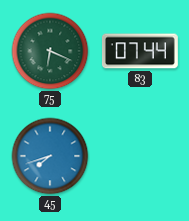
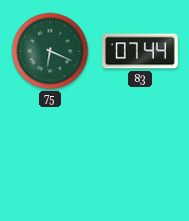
45: 7:42 -> none (50, 156)
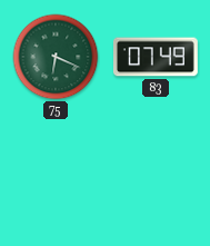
83: 07:44 -> 07:49 (156, 57)
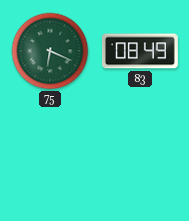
83: 07:49 -> 08:49 (140, 51)
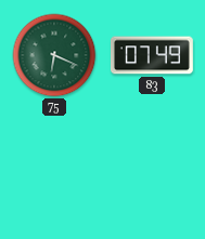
83: 08:49 -> 07:49 (152, 55)
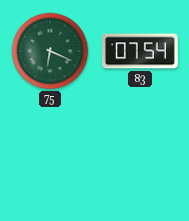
83: 07:49 -> 07:54 (140, 51)
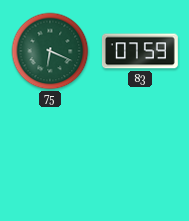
83: 07:54 -> 07:59 (140, 51)
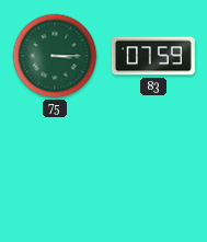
75: 6:19 -> 3:15 (55, 56)
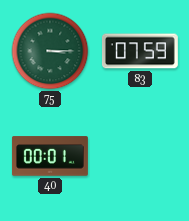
40: none -> 00:01 (50, 156)
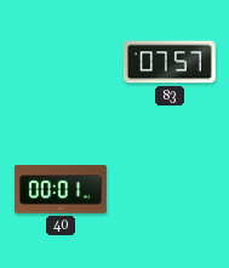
75: 3:15 -> none (50, 51)
83: 07:59 -> 07:57 (170, 62)
